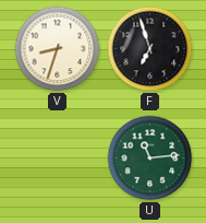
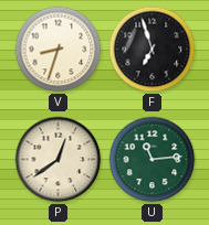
P: none -> 12:39 (59, 160)
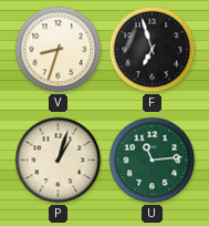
P: 12:39 -> 1:03 (59, 161)
